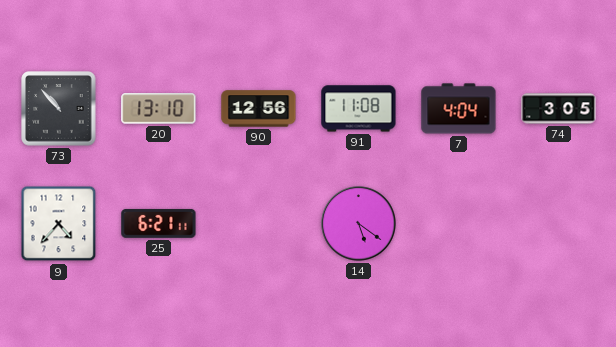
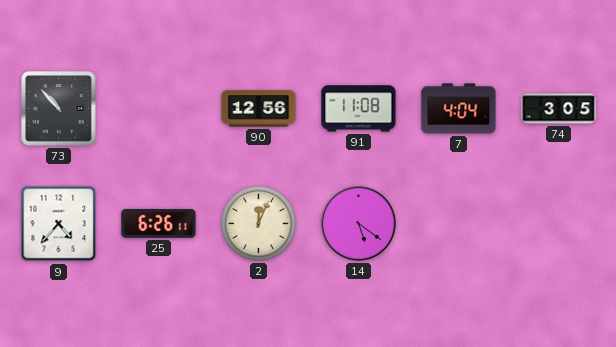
20: 13:10 -> none (159, 109)
25: 6:21 -> 6:26 (159, 223)
2: none -> 12:04 (258, 223)
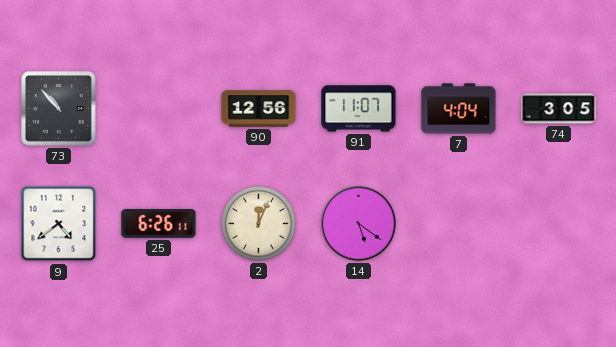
91: 11:08 -> 11:07 (359, 109)
9: 4:37 -> 4:39 (59, 224)
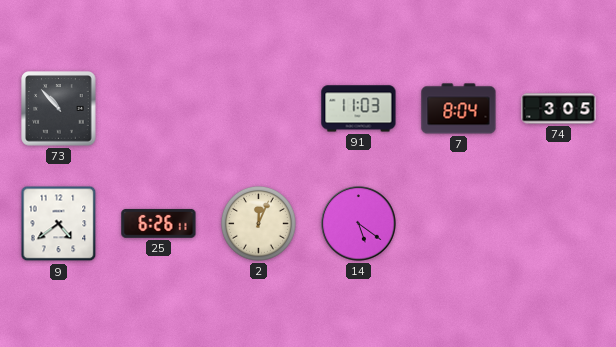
90: 12:56 -> none (259, 109)
91: 11:07 -> 11:03 (359, 109)
7: 4:04 -> 8:04 (459, 109)
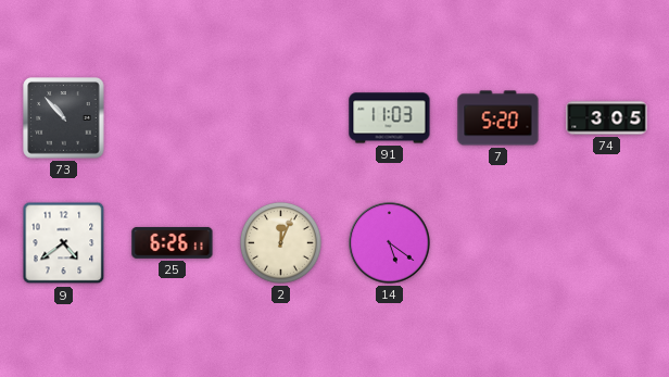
7: 8:04 -> 5:20 (498, 118)
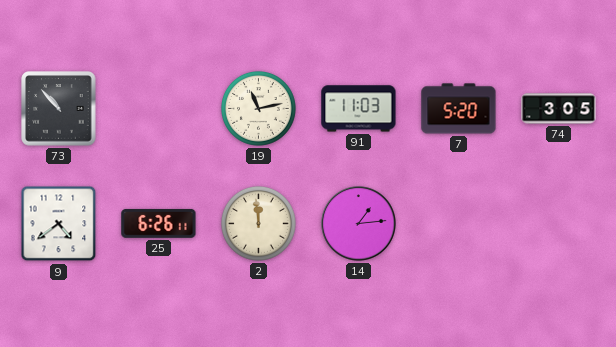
19: none -> 11:13 (258, 108)
2: 12:04 -> 11:59 (258, 223)
14: 5:21 -> 1:14 (359, 224)
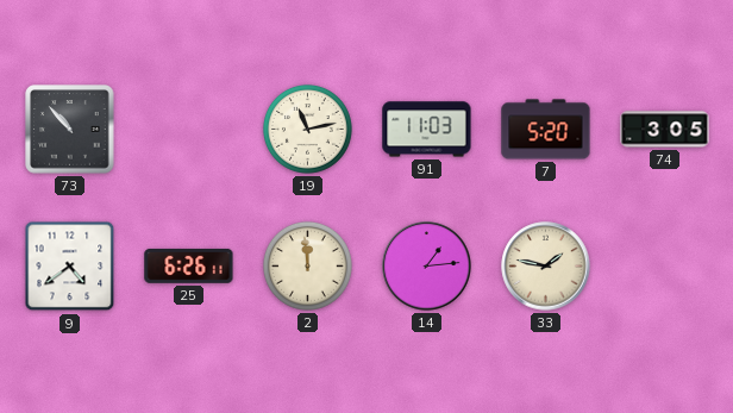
33: none -> 1:47 (546, 267)
